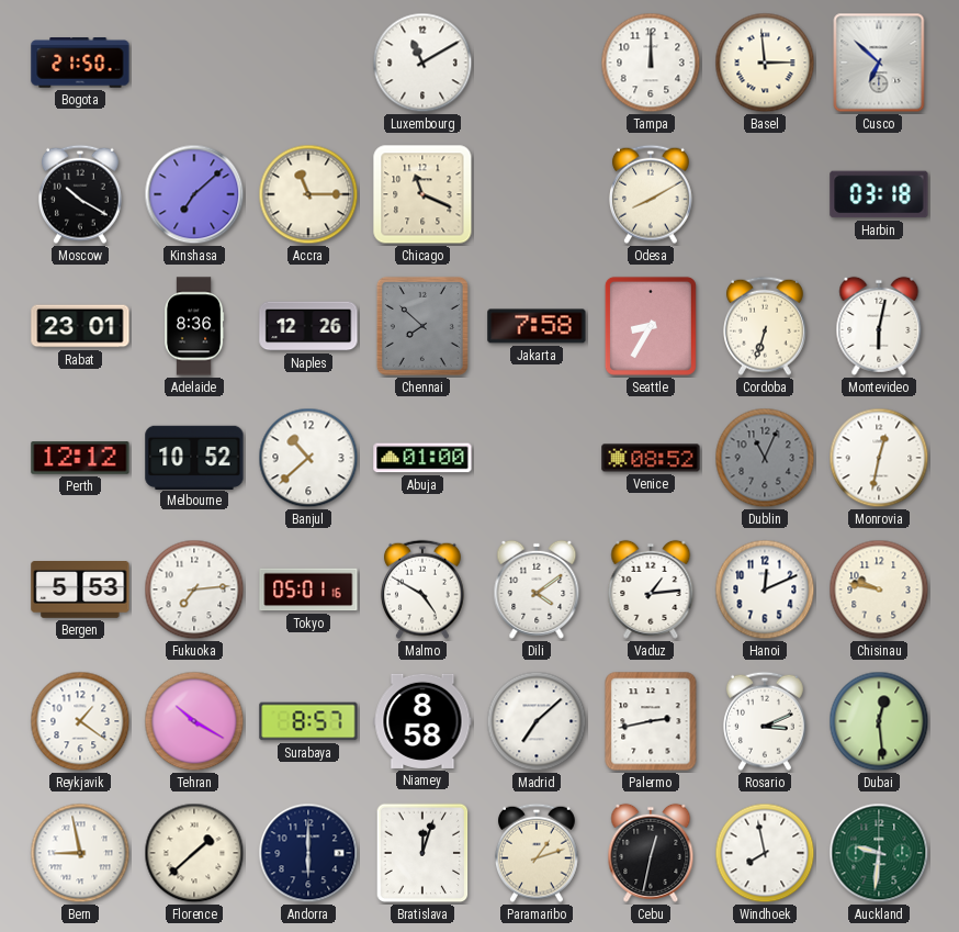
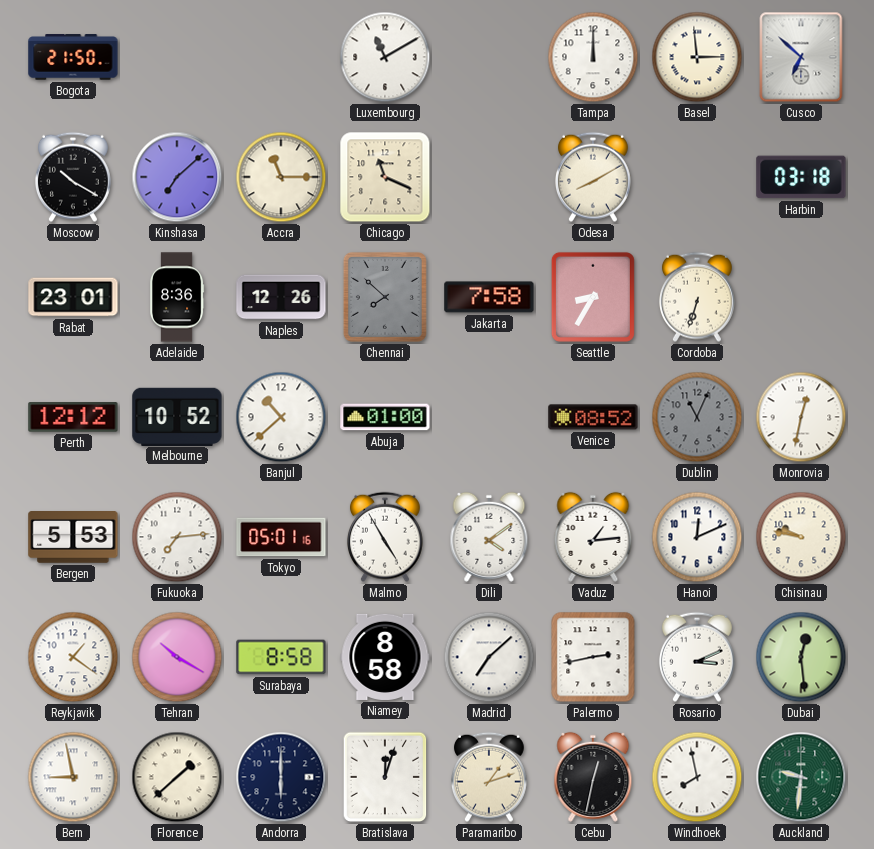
Montevideo: 6:02 -> none (879, 326)
Malmo: 4:50 -> 4:55 (385, 537)
Surabaya: 8:57 -> 8:58 (281, 657)
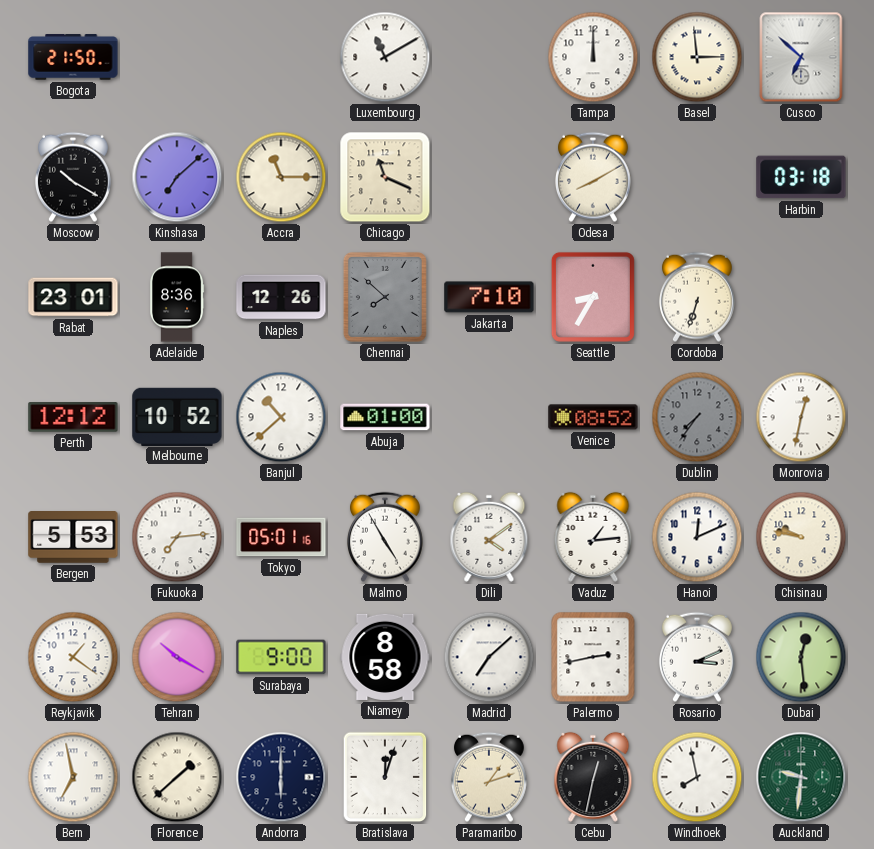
Jakarta: 7:58 -> 7:10 (489, 297)
Dublin: 11:04 -> 7:36 (697, 417)
Surabaya: 8:58 -> 9:00 (281, 657)
Bern: 8:58 -> 6:58 (73, 777)
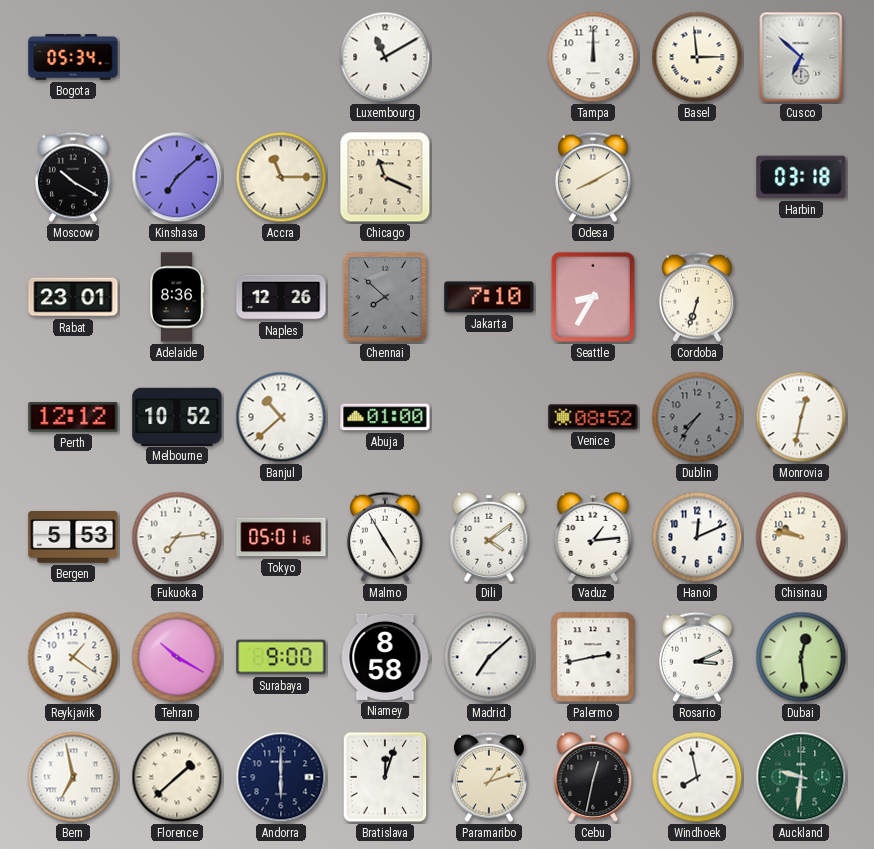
Bogota: 21:50 -> 05:34 (73, 57)
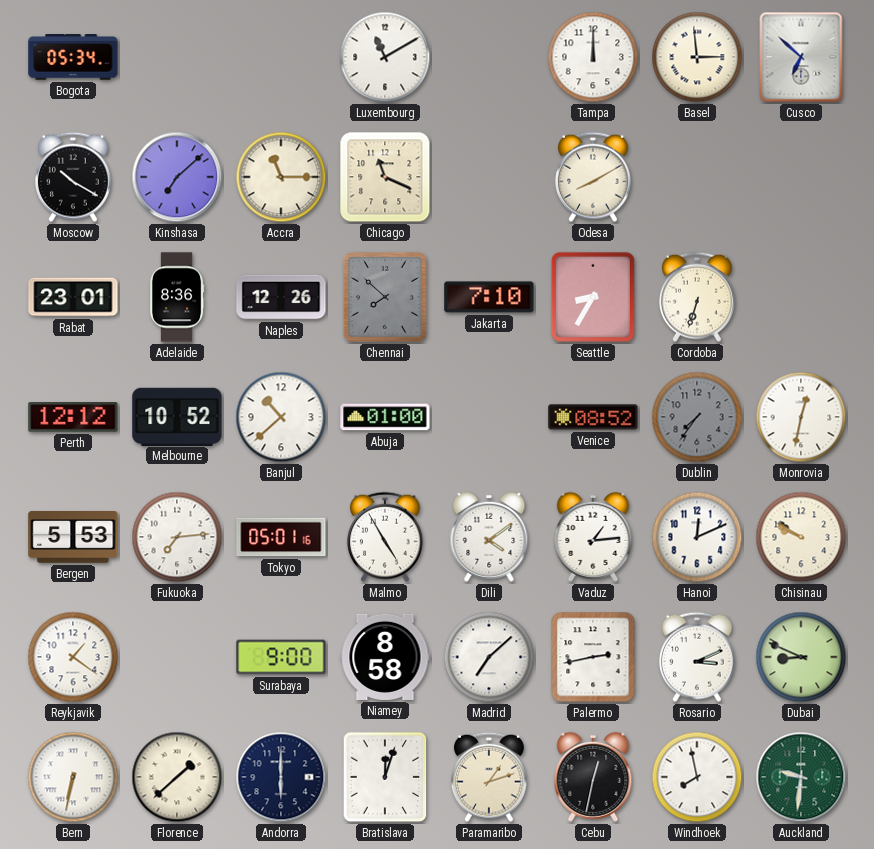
Harbin: 03:18 -> none (801, 177)
Chisinau: 9:47 -> 9:50 (801, 537)
Tehran: 10:20 -> none (177, 657)
Dubai: 12:29 -> 8:49 (801, 657)
Bern: 6:58 -> 6:32 (73, 777)
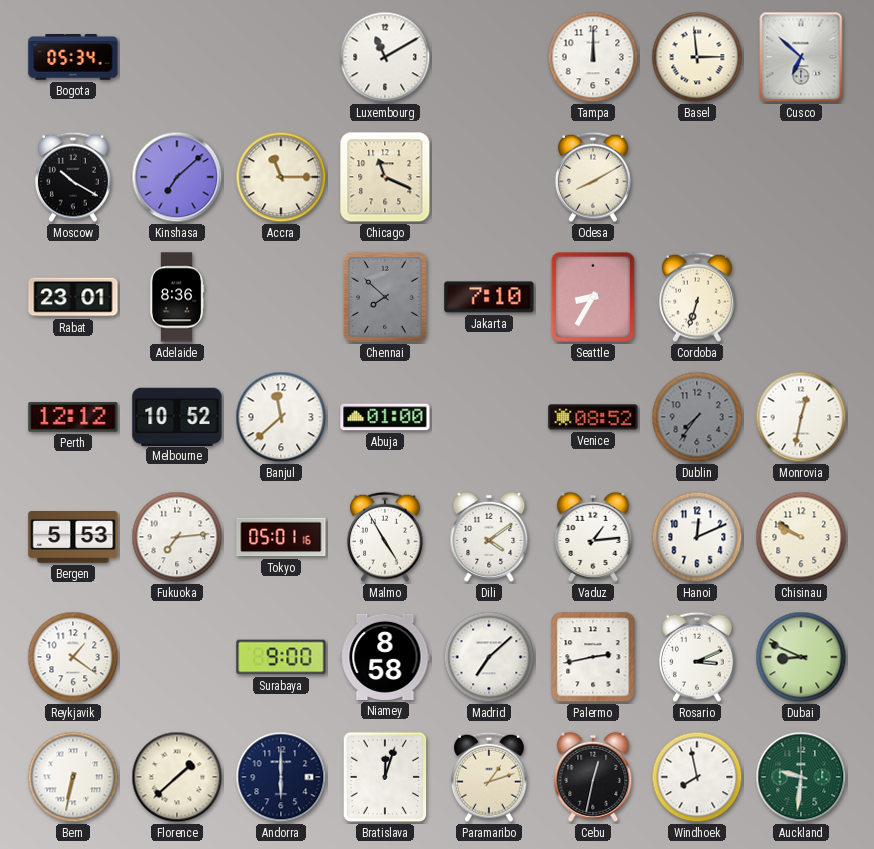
Naples: 12:26 -> none (281, 297)
Banjul: 10:38 -> 11:38 (281, 417)
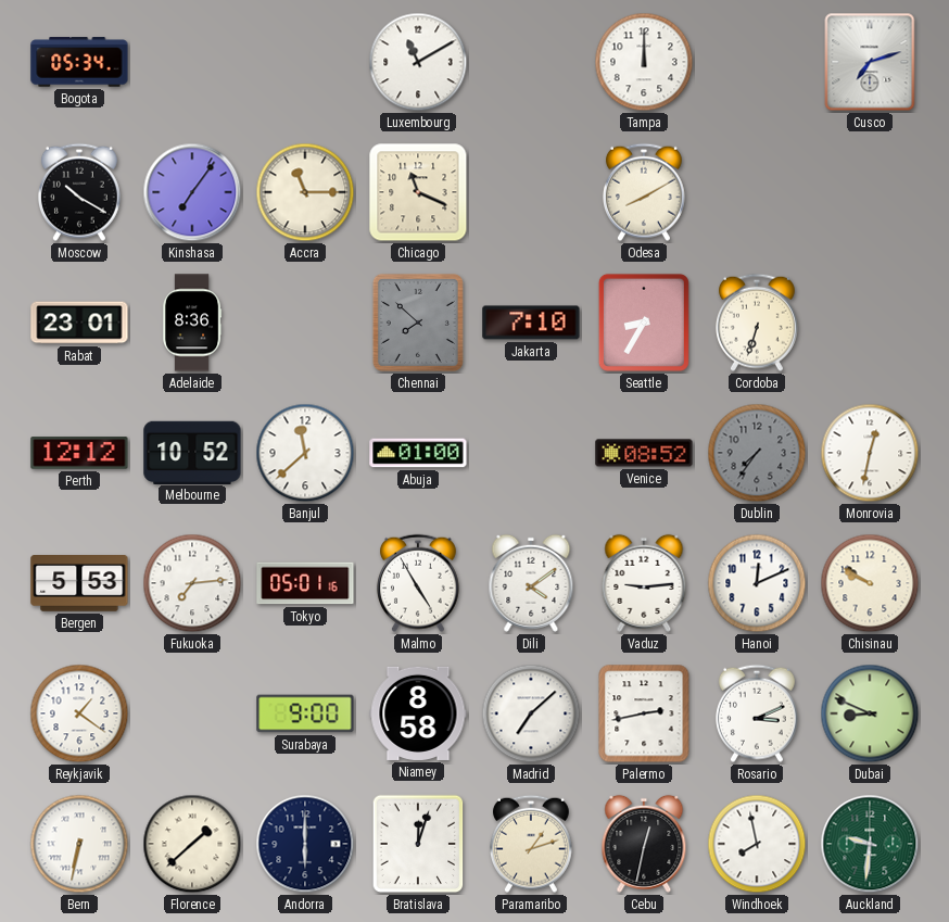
Basel: 2:59 -> none (697, 57)
Cusco: 6:52 -> 7:12 (870, 62)
Kinshasa: 7:08 -> 7:06 (192, 192)
Vaduz: 1:14 -> 9:14 (644, 583)
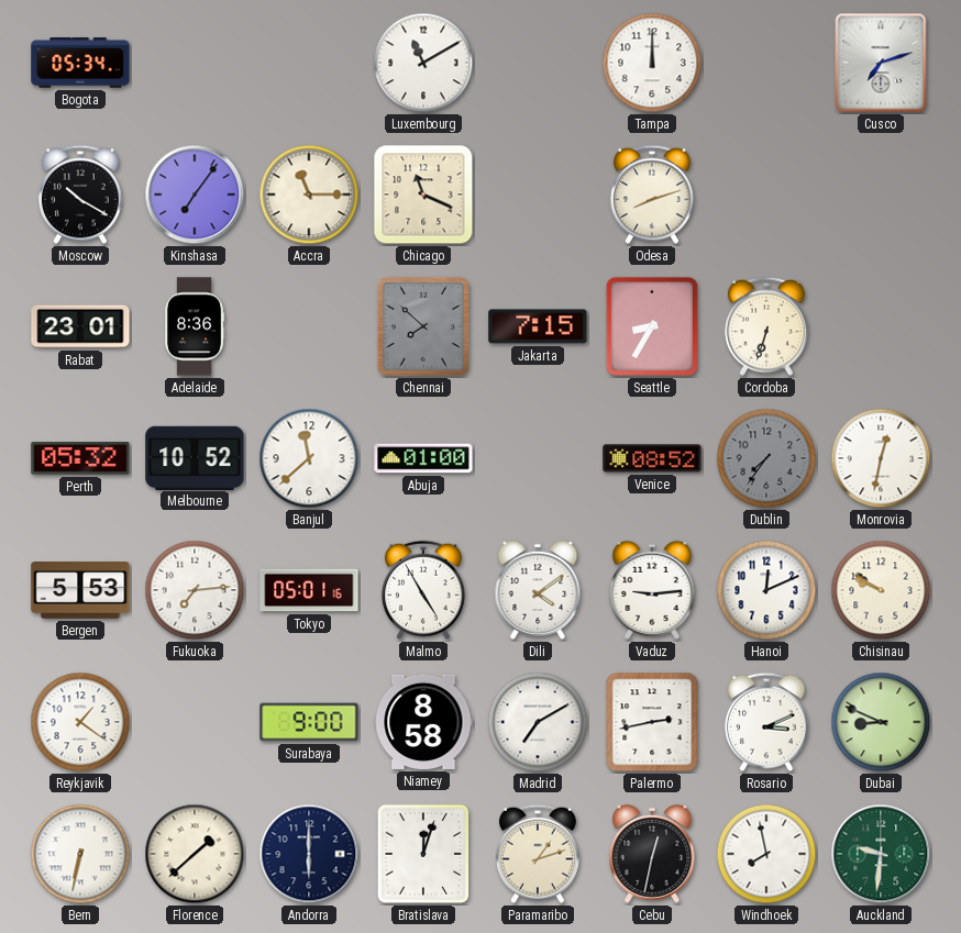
Odesa: 8:10 -> 8:12 (652, 195)
Jakarta: 7:10 -> 7:15 (538, 326)
Perth: 12:12 -> 05:32 (80, 458)
Madrid: 7:08 -> 7:10 (538, 722)
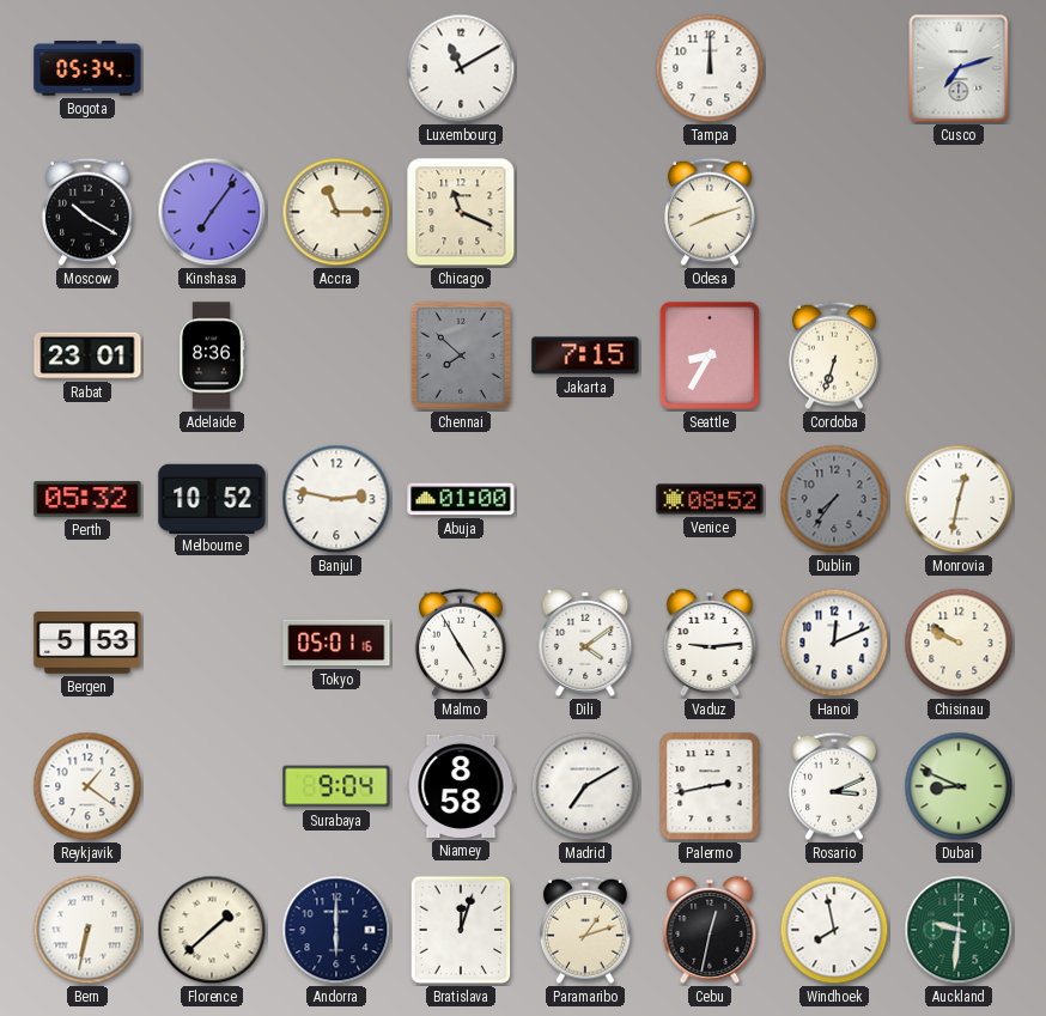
Banjul: 11:38 -> 2:47 (336, 499)
Fukuoka: 7:14 -> none (195, 590)
Surabaya: 9:00 -> 9:04 (336, 786)
